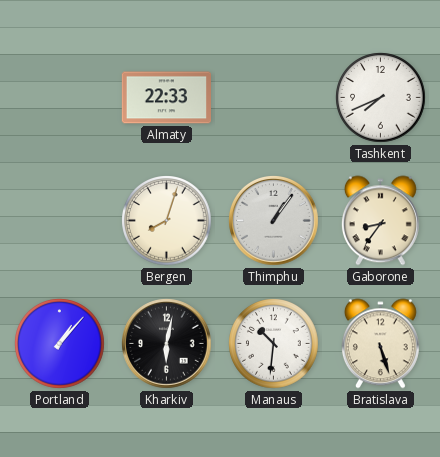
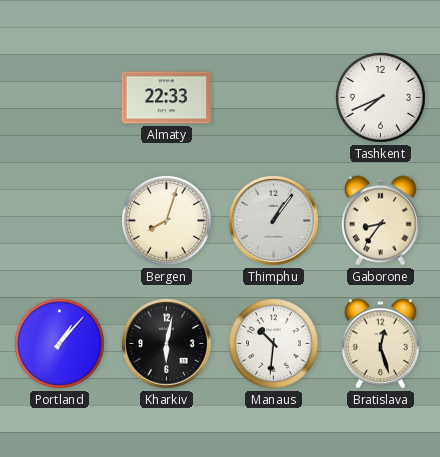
Bratislava: 5:27 -> 12:27 (380, 344)
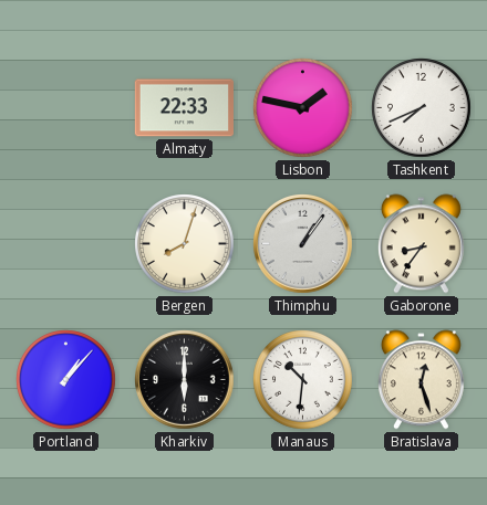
Lisbon: none -> 1:47 (303, 108)
Kharkiv: 6:02 -> 6:00 (185, 380)
